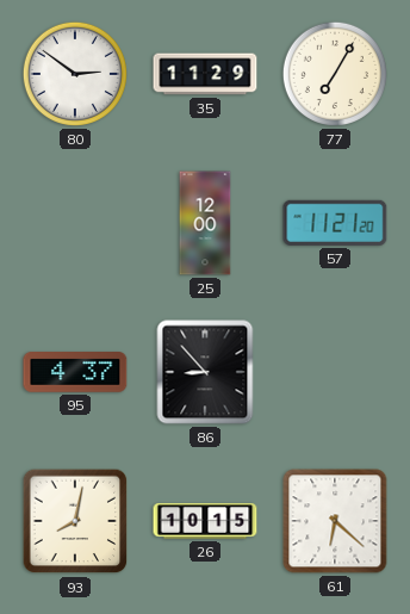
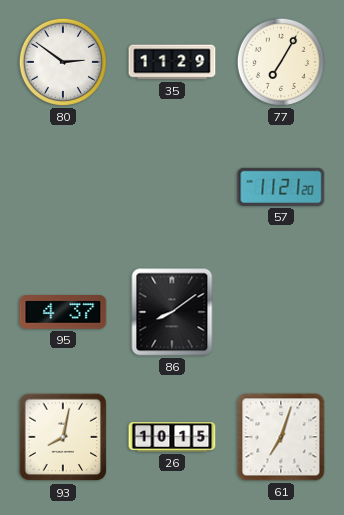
25: 12:00 -> none (205, 223)
86: 8:53 -> 8:09 (172, 312)
61: 6:22 -> 7:03 (281, 437)
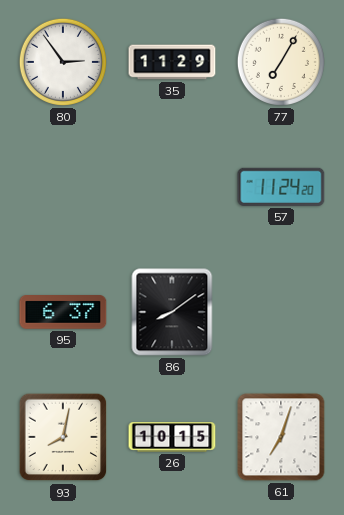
80: 2:51 -> 2:54 (63, 62)
57: 11:21 -> 11:24 (281, 187)
95: 4:37 -> 6:37 (63, 313)
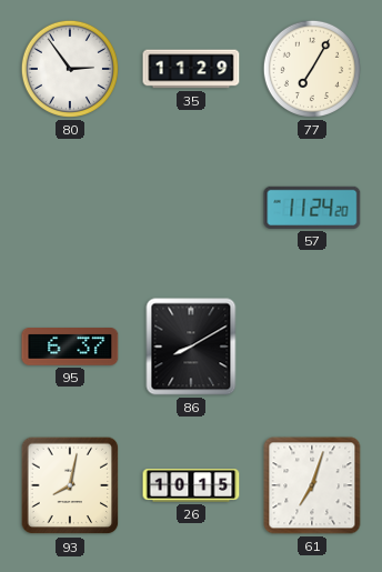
86: 8:09 -> 8:10 (191, 347)
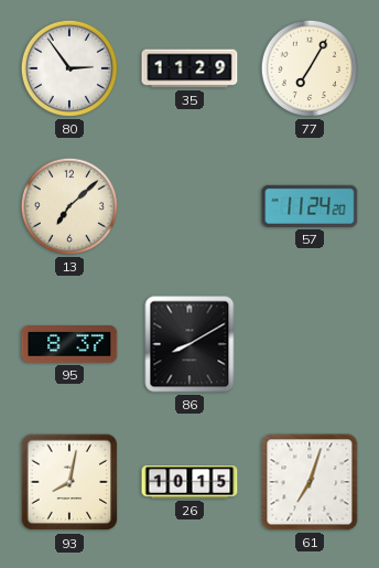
13: none -> 7:08 (69, 206)
95: 6:37 -> 8:37 (69, 345)
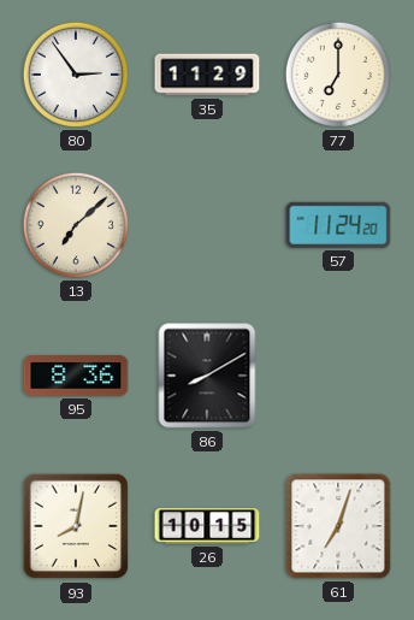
77: 7:05 -> 7:00 (338, 75)
95: 8:37 -> 8:36 (76, 377)
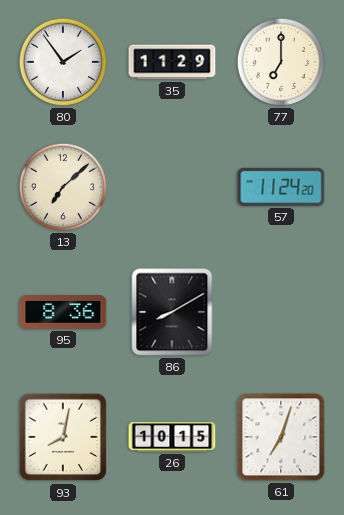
80: 2:54 -> 1:54 (63, 62)
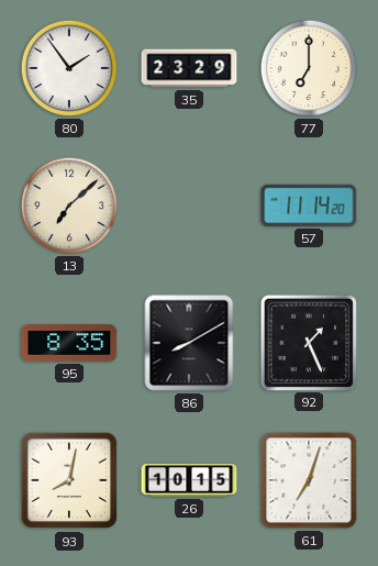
35: 11:29 -> 23:29 (189, 68)
57: 11:24 -> 11:14 (309, 206)
95: 8:36 -> 8:35 (69, 344)
92: none -> 1:26 (308, 342)
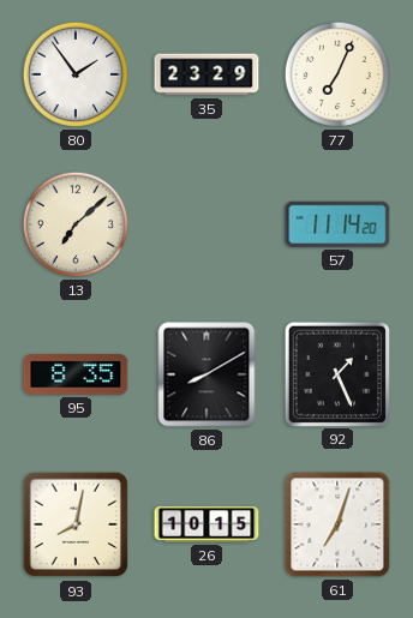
77: 7:00 -> 7:04 (337, 74)
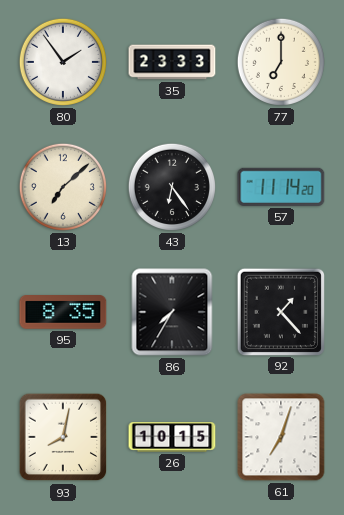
35: 23:29 -> 23:33 (172, 62)
77: 7:04 -> 7:00 (281, 62)
43: none -> 6:24 (172, 187)
86: 8:10 -> 7:35 (172, 312)
92: 1:26 -> 1:23 (280, 311)
